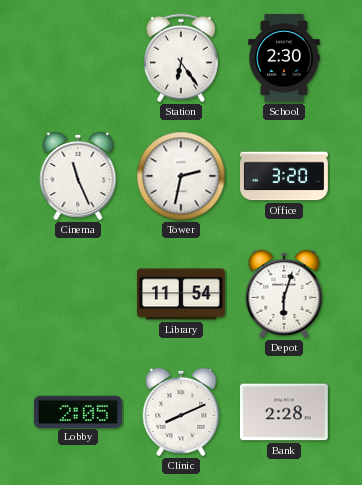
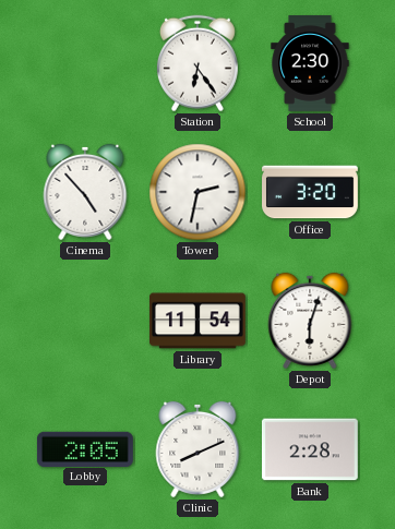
Cinema: 11:26 -> 4:53 (85, 192)
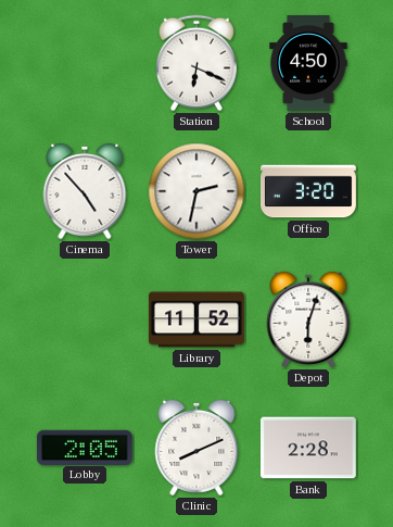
Station: 6:24 -> 6:19 (196, 63)
School: 2:30 -> 4:50 (308, 64)
Library: 11:54 -> 11:52 (198, 319)
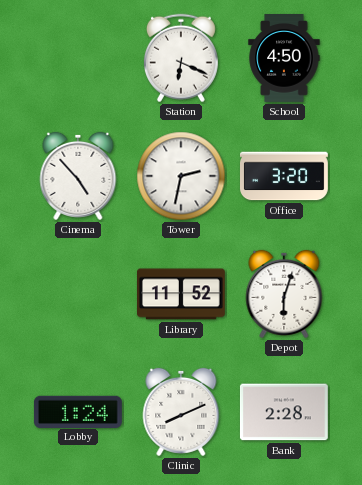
Lobby: 2:05 -> 1:24 (78, 411)
